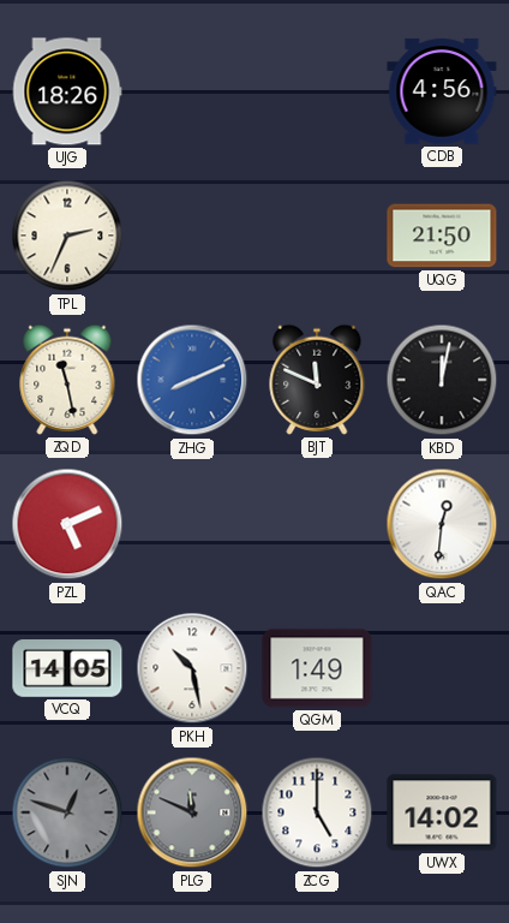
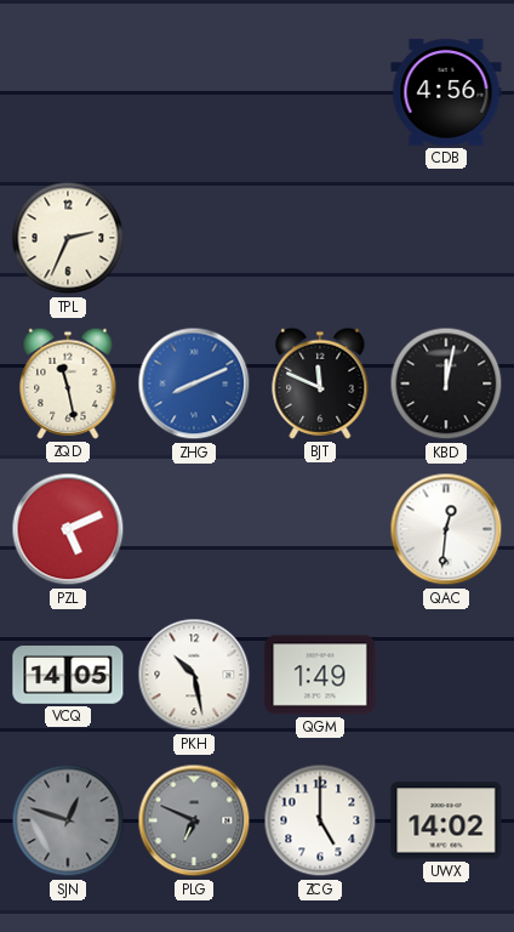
UJG: 18:26 -> none (67, 91)
UQG: 21:50 -> none (442, 236)
PLG: 11:49 -> 6:49 (194, 820)
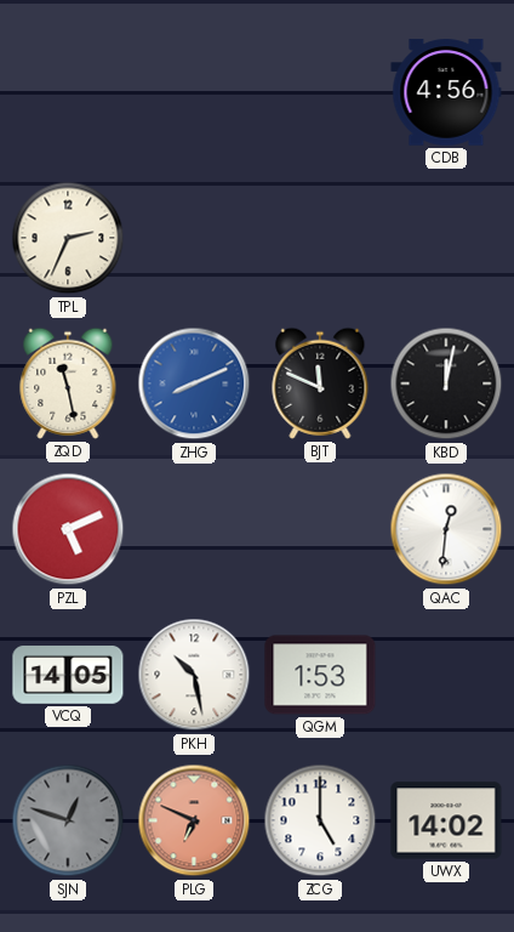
QGM: 1:49 -> 1:53 (320, 675)
PLG dial: grey -> salmon (194, 820)
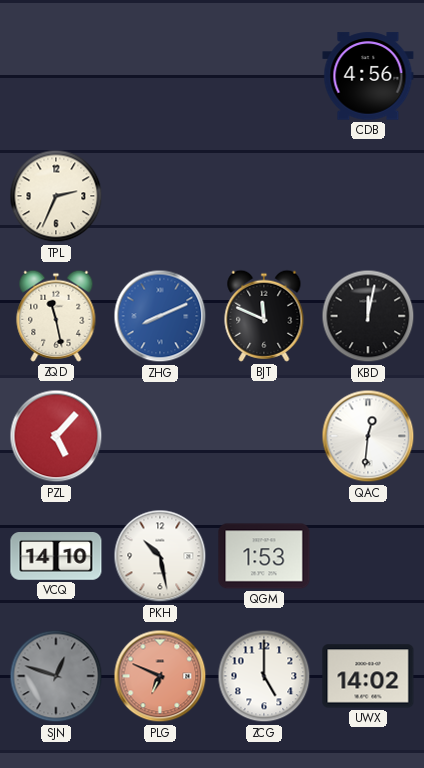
PZL: 5:11 -> 5:07 (56, 436)
VCQ: 14:05 -> 14:10 (56, 557)
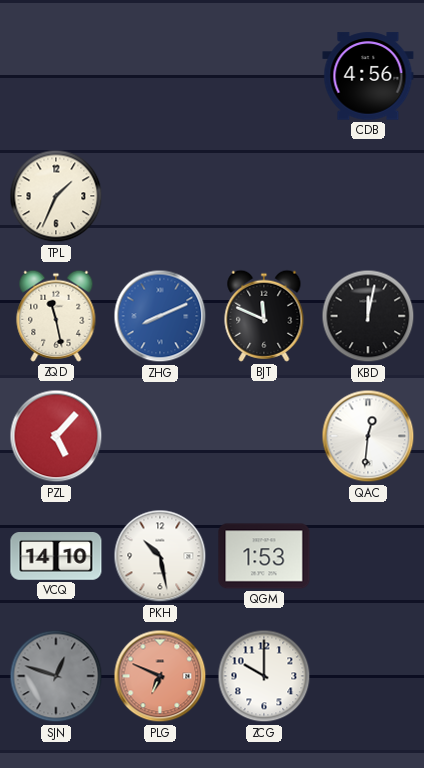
TPL: 2:34 -> 1:34 (56, 196)
ZCG: 5:00 -> 10:00 (264, 676)
UWX: 14:02 -> none (368, 676)
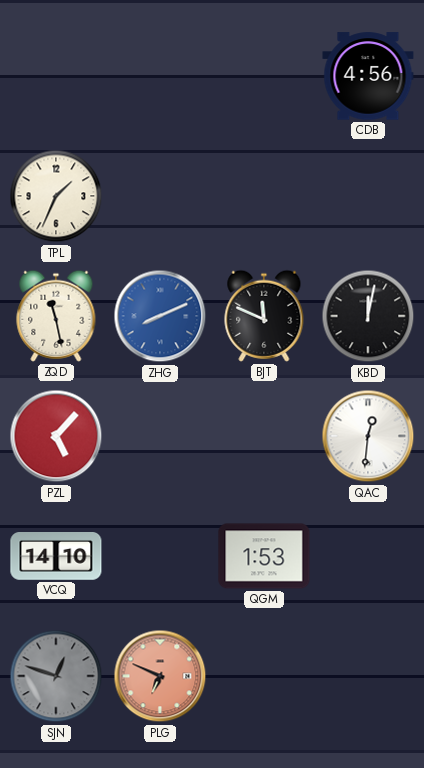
PKH: 10:28 -> none (160, 556)
ZCG: 10:00 -> none (264, 676)
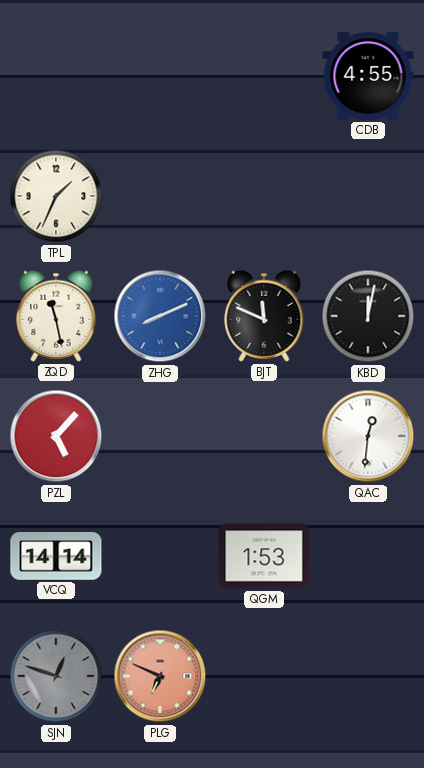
CDB: 4:56 -> 4:55 (368, 76)
VCQ: 14:10 -> 14:14 (56, 557)
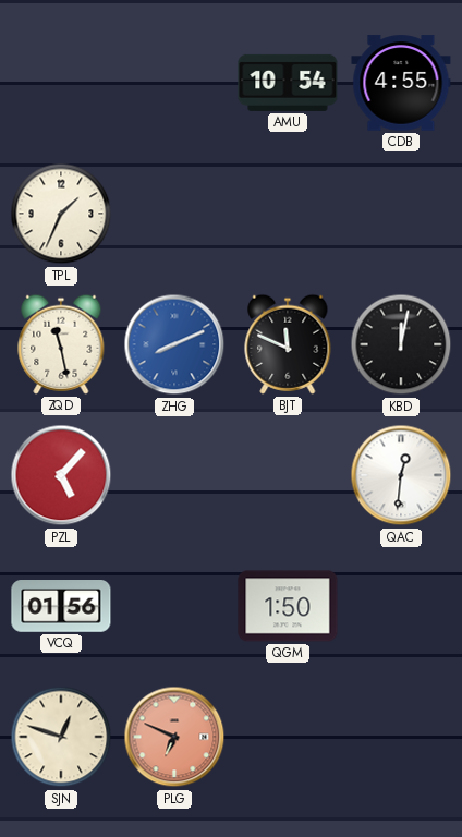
AMU: none -> 10:54 (288, 83)
VCQ: 14:14 -> 01:56 (61, 607)
QGM: 1:53 -> 1:50 (288, 606)
SJN dial: grey -> cream (61, 737)
